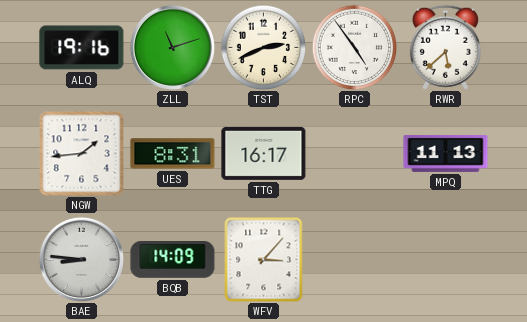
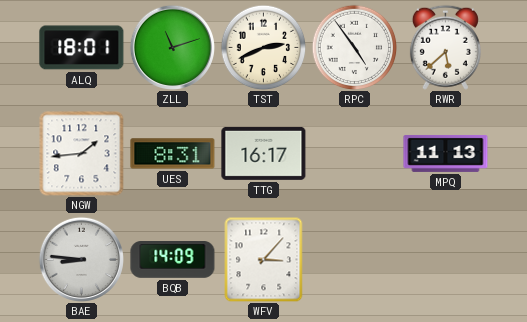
ALQ: 19:16 -> 18:01 (82, 48)
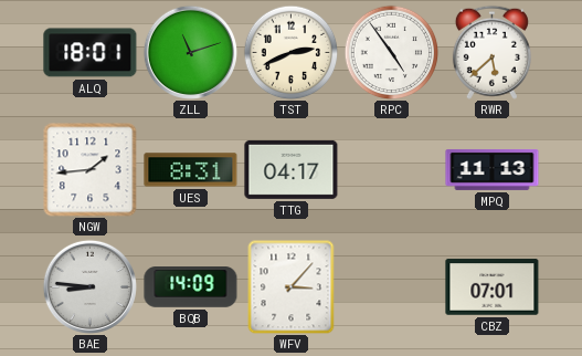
TTG: 16:17 -> 04:17 (292, 169)
CBZ: none -> 07:01 (493, 287)
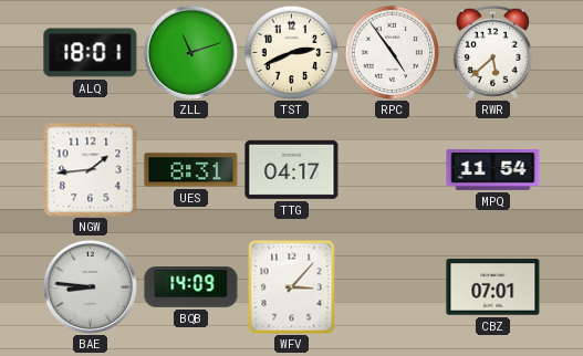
MPQ: 11:13 -> 11:54 (493, 169)
